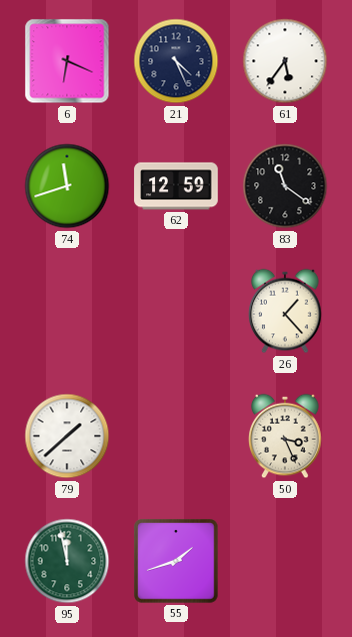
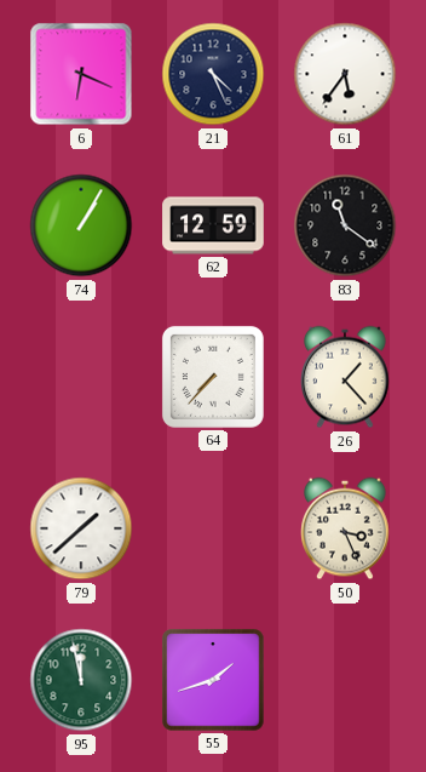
74: 11:42 -> 1:05 (81, 225)
64: none -> 7:37 (213, 377)
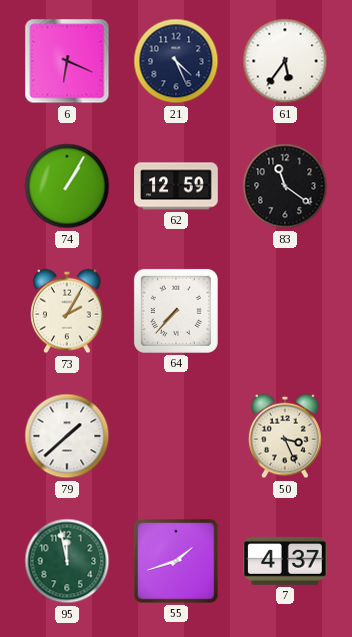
73: none -> 2:05 (67, 311)
26: 1:23 -> none (345, 377)
7: none -> 4:37 (285, 561)
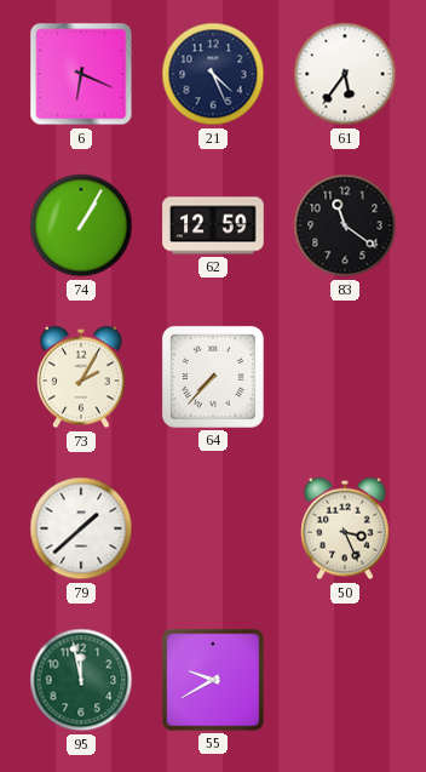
55: 1:42 -> 9:40 (213, 680)
7: 4:37 -> none (285, 561)
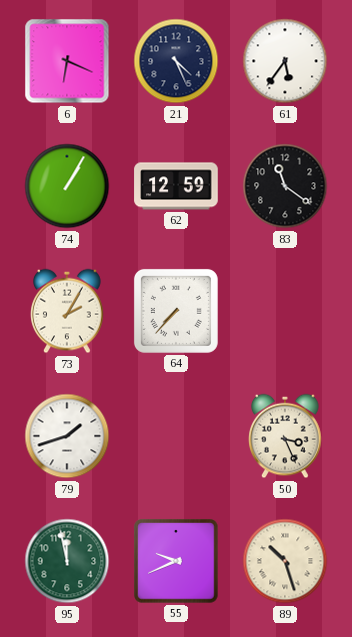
79: 1:38 -> 1:42 (67, 436)
55: 9:40 -> 9:41 (176, 561)
89: none -> 10:27 (285, 561)
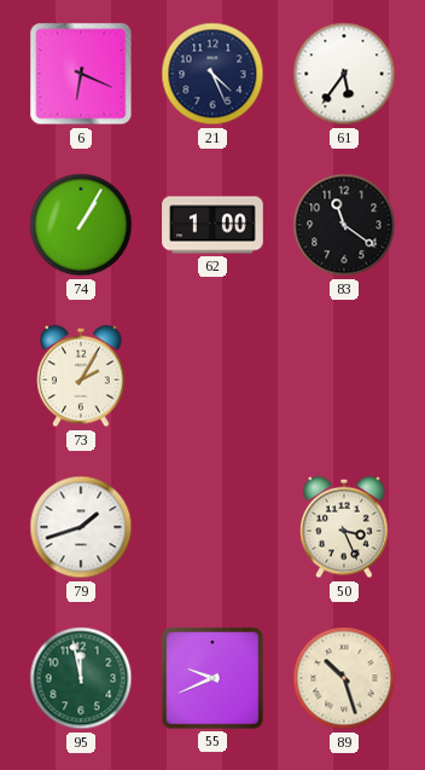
62: 12:59 -> 1:00 (212, 225)
64: 7:37 -> none (176, 311)
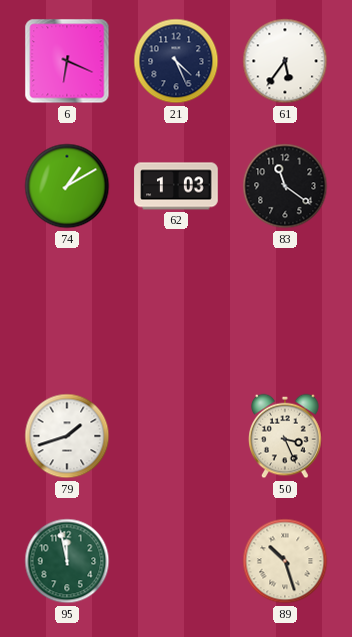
74: 1:05 -> 1:10 (67, 186)
62: 1:00 -> 1:03 (176, 186)
73: 2:05 -> none (81, 376)
55: 9:41 -> none (212, 678)
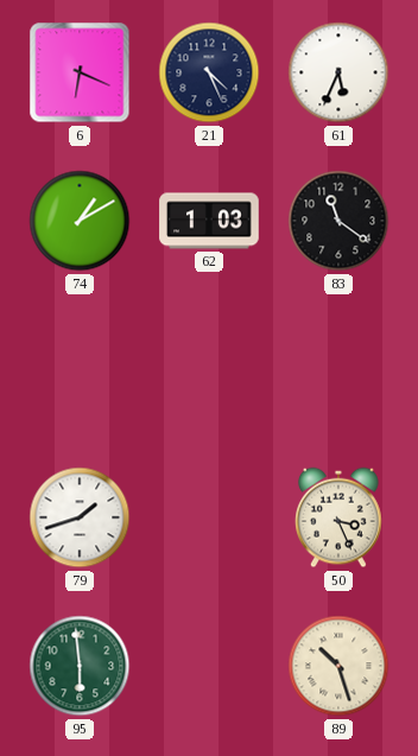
61: 5:36 -> 5:34 (338, 72)
95: 11:58 -> 5:59 (80, 666)
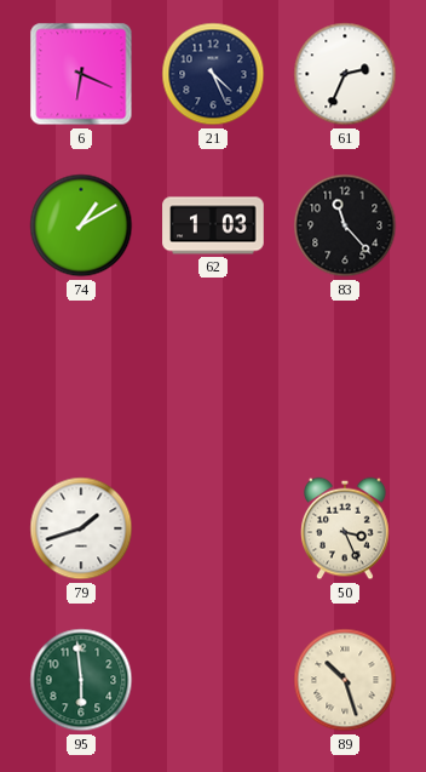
61: 5:34 -> 2:34 (345, 74)
83: 11:21 -> 11:23 (345, 225)
